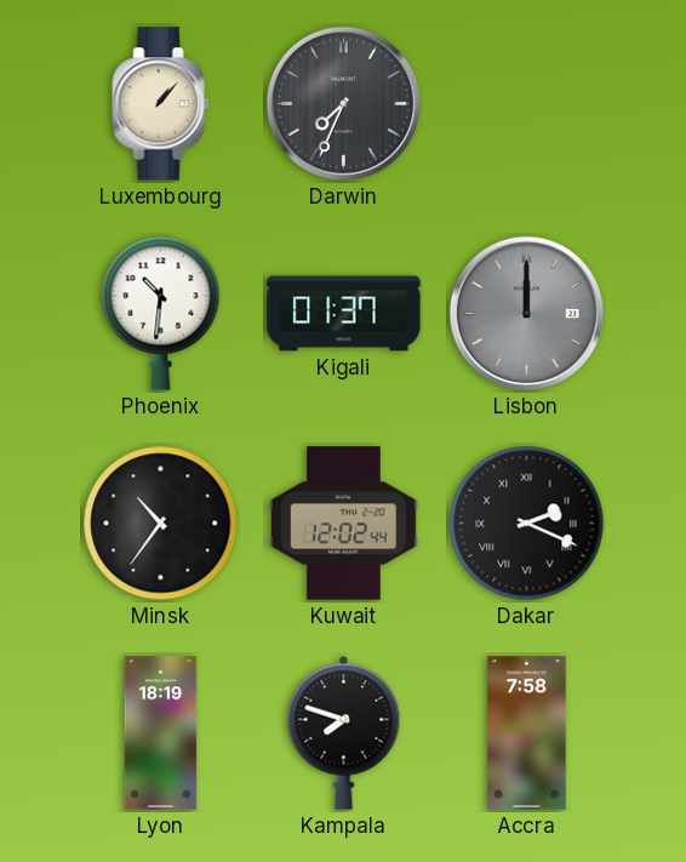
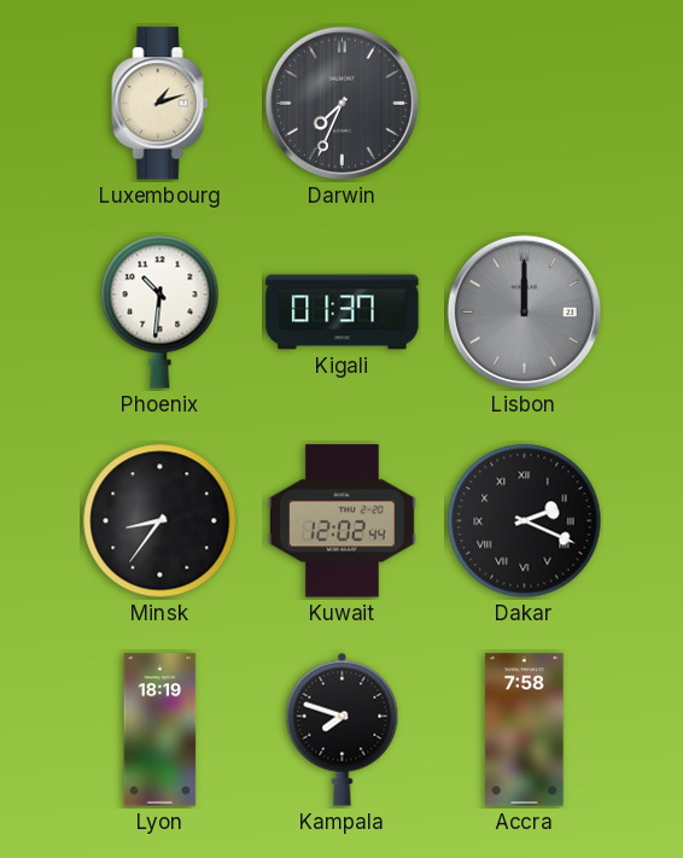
Luxembourg: 1:07 -> 1:12 (160, 104)
Minsk: 10:36 -> 8:36 (160, 521)
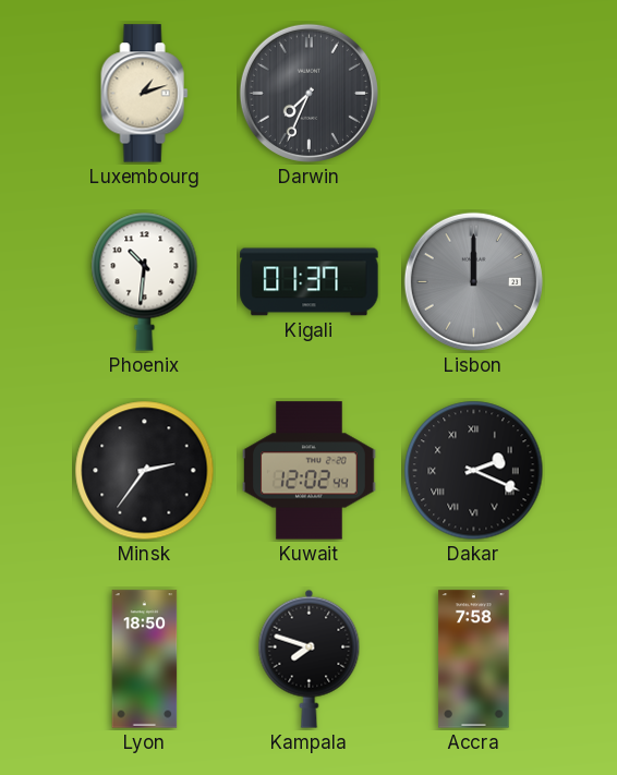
Minsk: 8:36 -> 2:36 (145, 471)
Lyon: 18:19 -> 18:50 (145, 659)
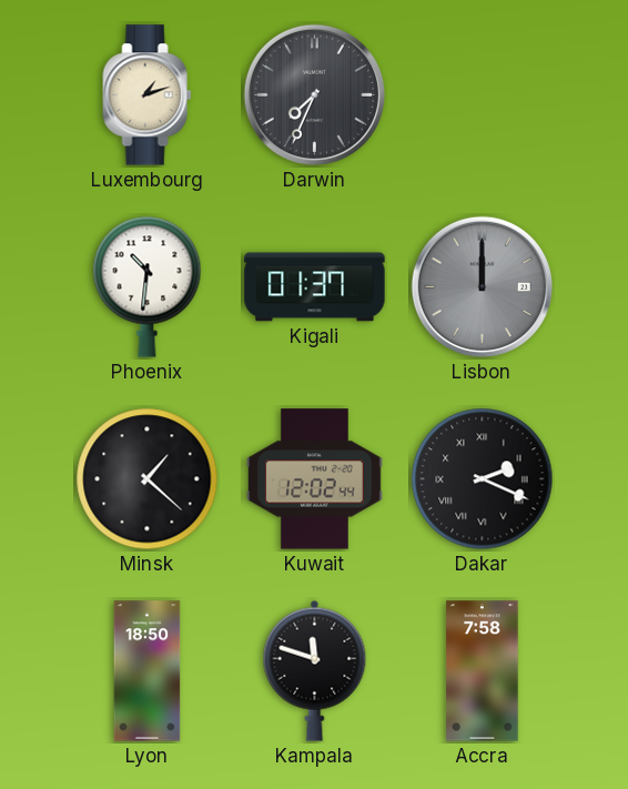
Minsk: 2:36 -> 1:22 (148, 479)
Kampala: 7:48 -> 11:48 (315, 670)
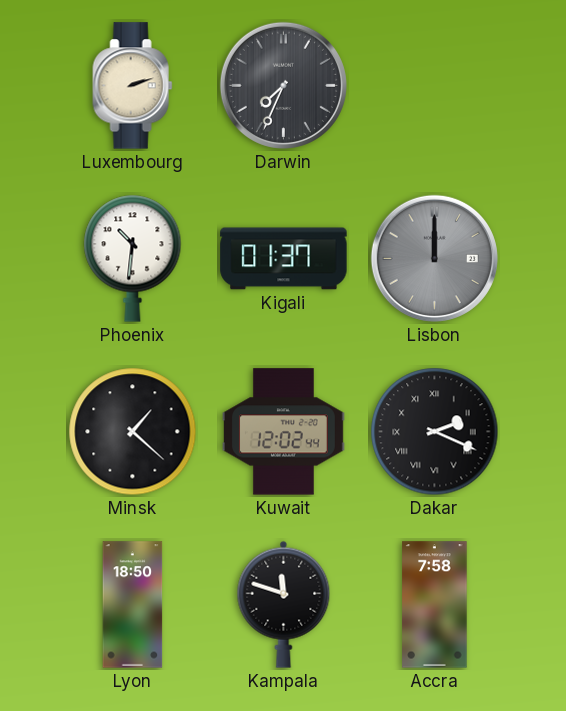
Luxembourg: 1:12 -> 2:12 (133, 86)
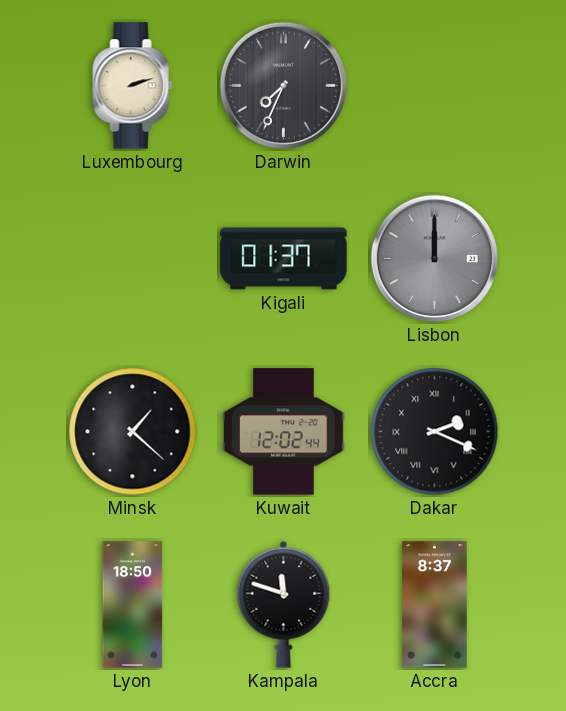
Phoenix: 10:31 -> none (133, 258)
Accra: 7:58 -> 8:37 (435, 605)
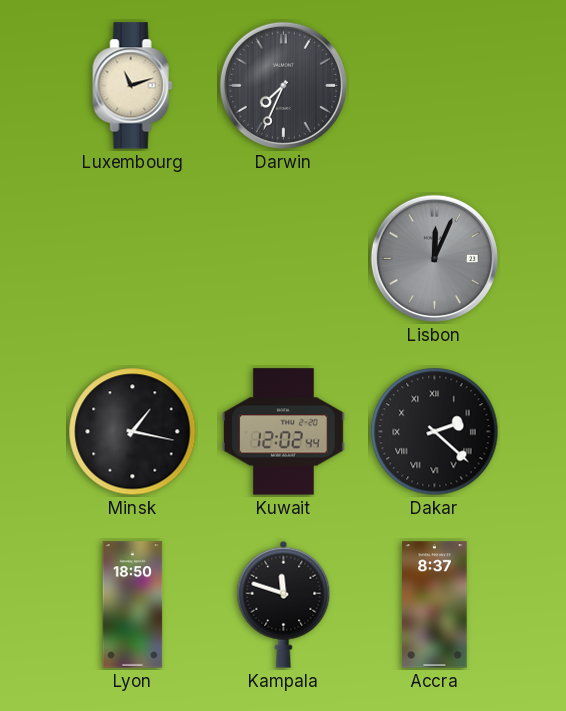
Luxembourg: 2:12 -> 11:12 (133, 86)
Kigali: 01:37 -> none (284, 259)
Lisbon: 12:00 -> 12:04 (434, 258)
Minsk: 1:22 -> 1:17 (133, 432)
Dakar: 2:19 -> 2:22 (435, 432)
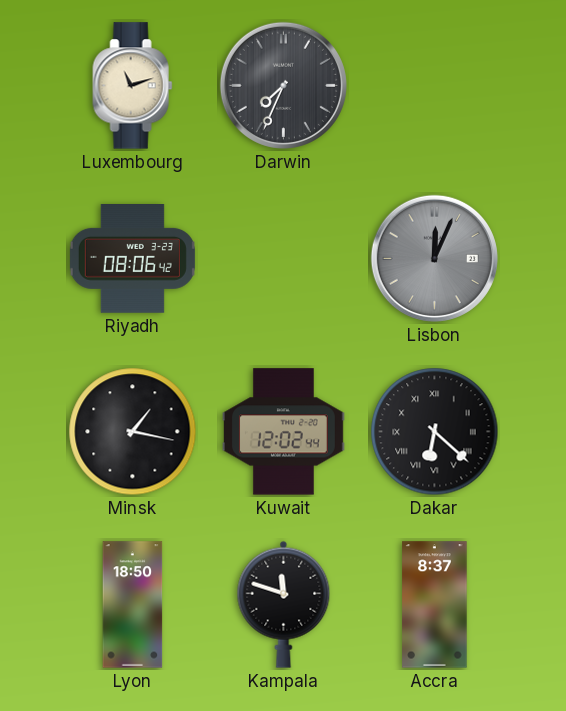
Riyadh: none -> 08:06 (132, 259)
Dakar: 2:22 -> 6:22 (435, 432)
